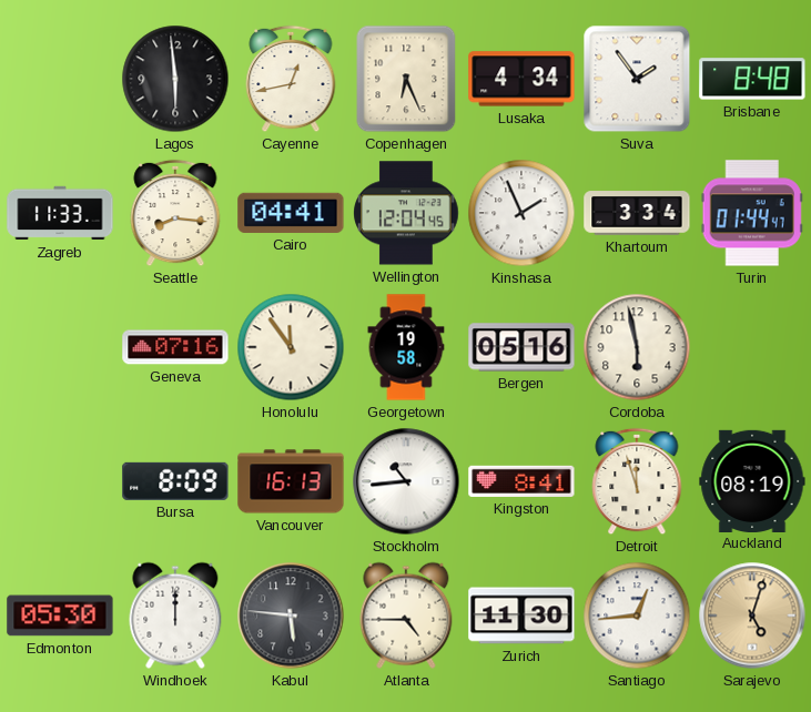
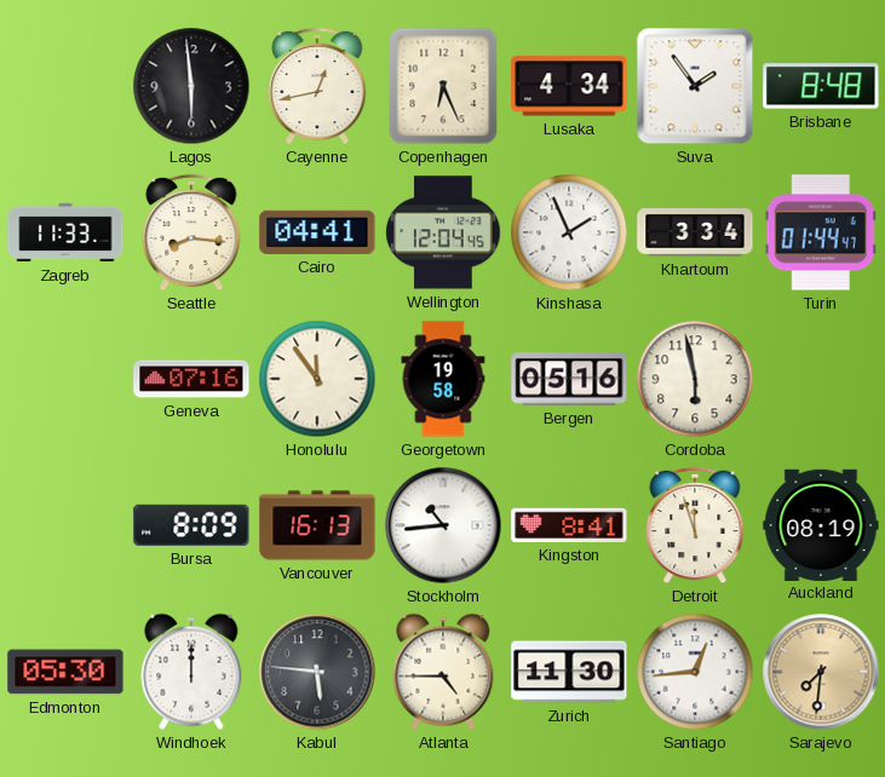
Sarajevo: 5:03 -> 7:31 (821, 672)
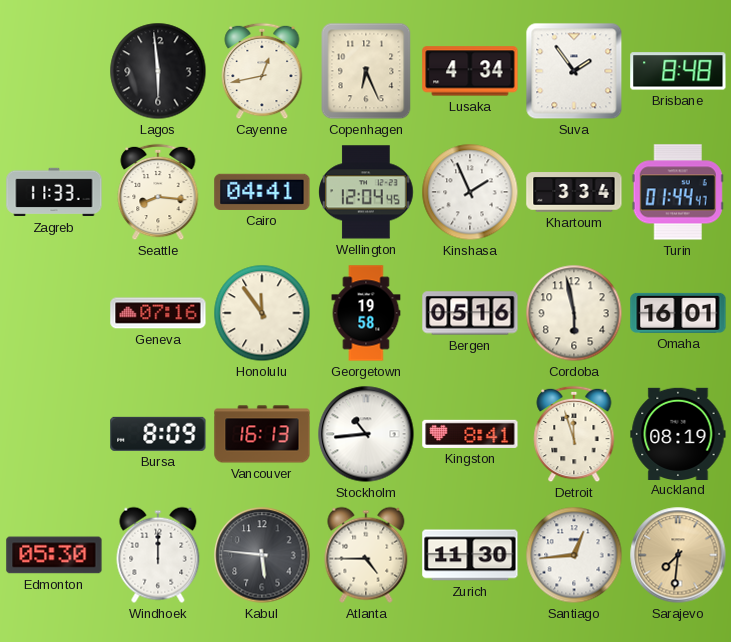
Omaha: none -> 16:01 (678, 313)
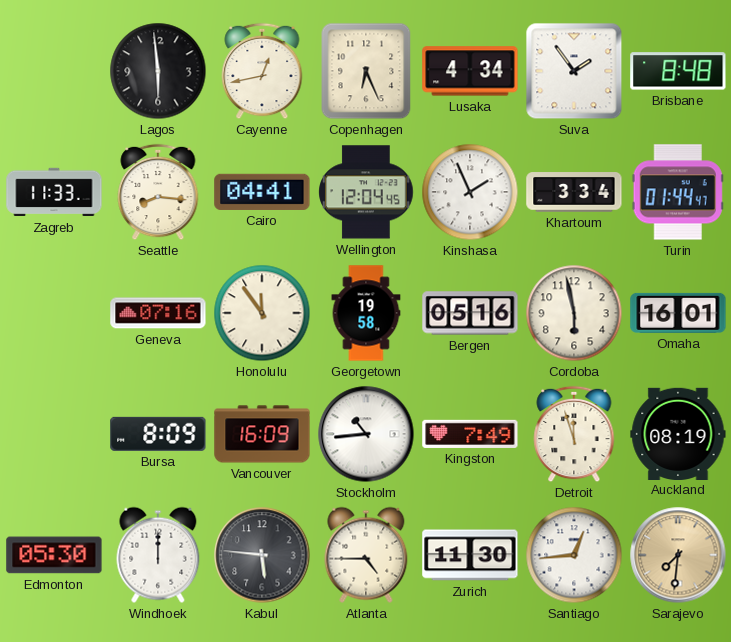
Vancouver: 16:13 -> 16:09 (262, 434)
Kingston: 8:41 -> 7:49 (470, 434)
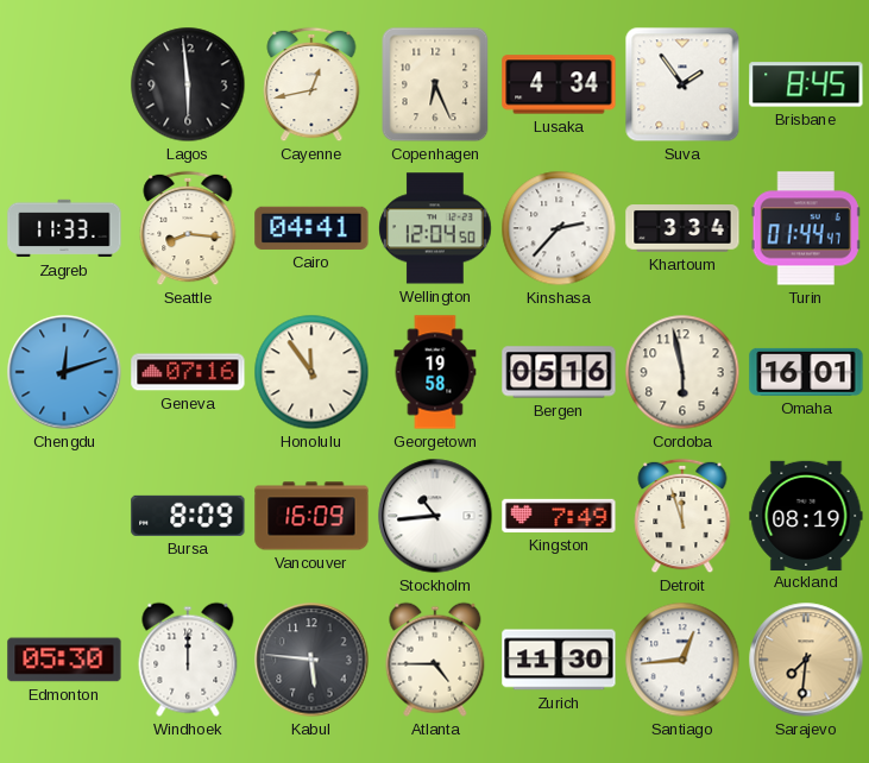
Brisbane: 8:48 -> 8:45 (806, 84)
Wellington: 12:04:45 -> 12:04:50 (435, 228)
Kinshasa: 1:56 -> 2:37 (559, 228)
Chengdu: none -> 12:12 (64, 372)
